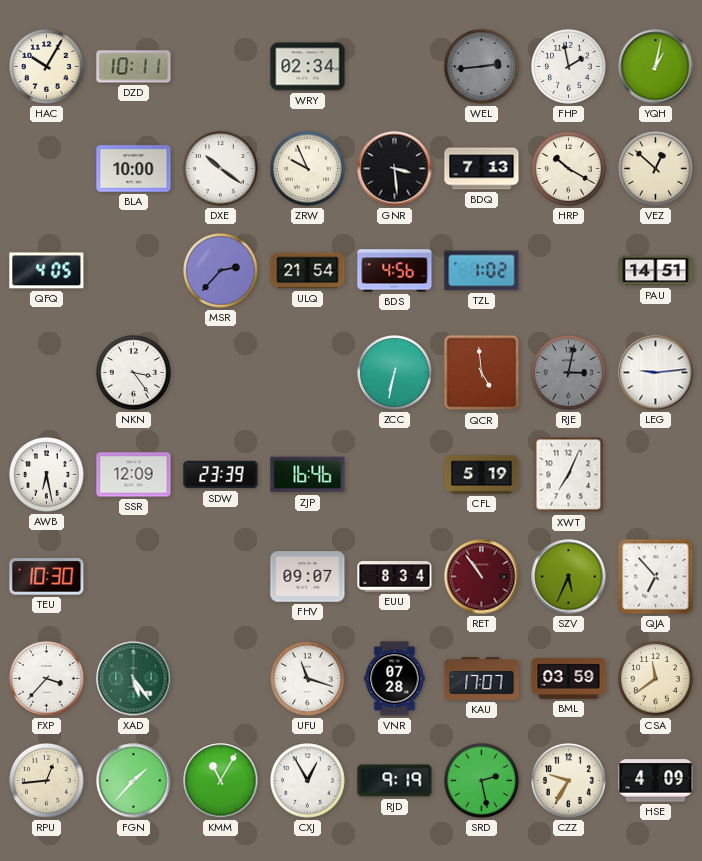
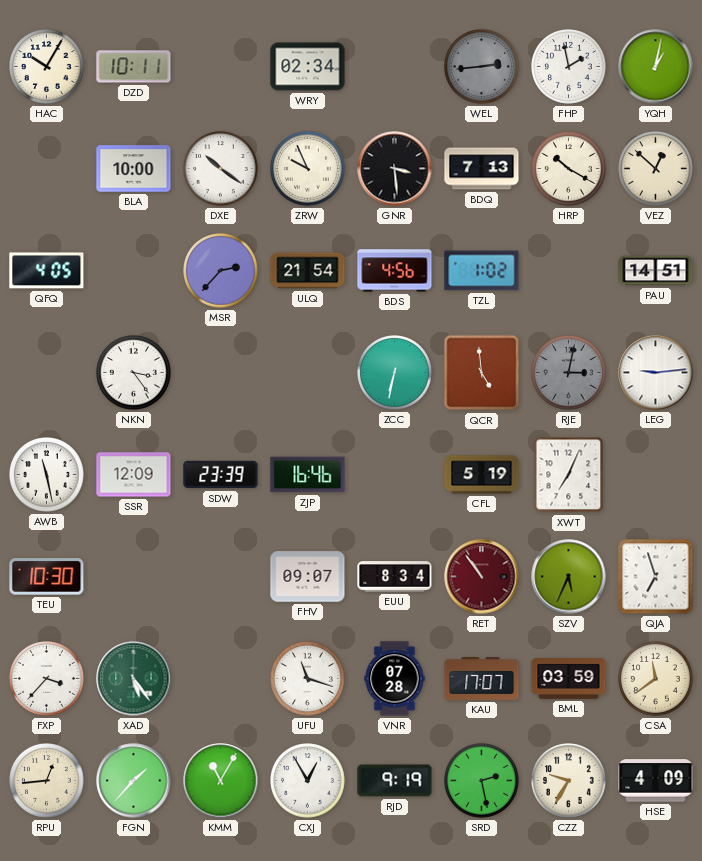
AWB: 6:28 -> 11:28 (47, 475)
QJA: 6:53 -> 6:57 (656, 577)
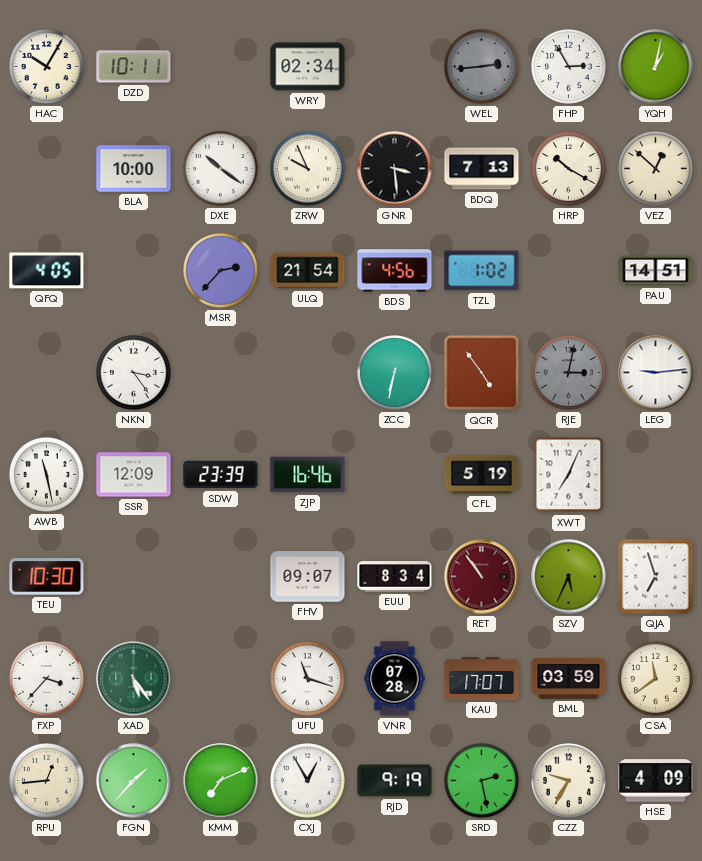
FHP: 1:58 -> 2:55 (569, 67)
QCR: 4:59 -> 4:54 (482, 373)
KMM: 11:05 -> 7:11 (221, 781)
